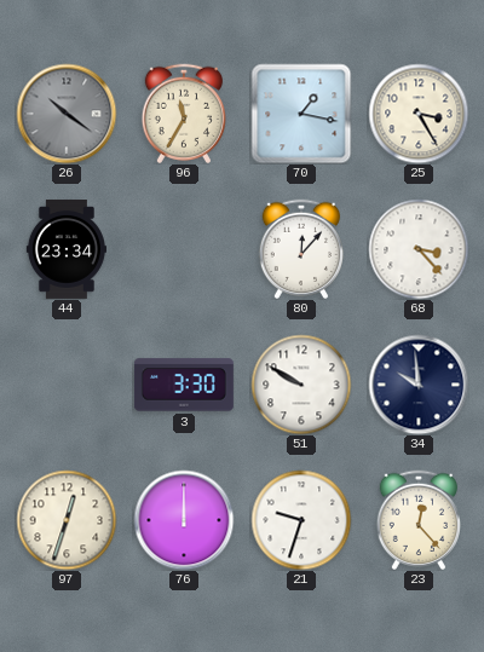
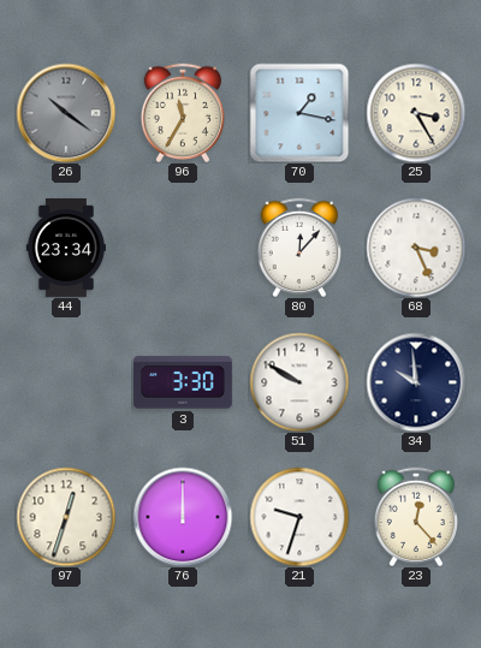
68: 3:23 -> 3:26 (416, 248)
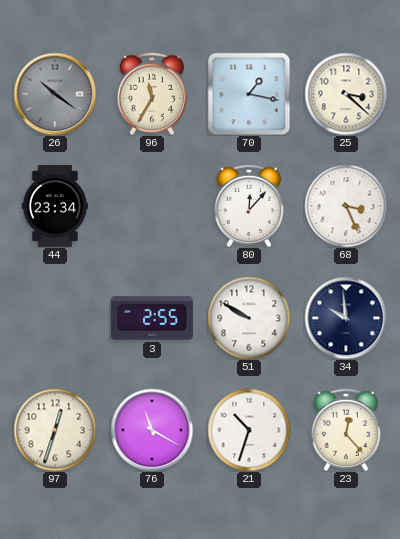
25: 3:25 -> 3:22 (346, 94)
3: 3:30 -> 2:55 (152, 318)
76: 12:00 -> 11:20 (152, 430)
21: 9:33 -> 10:33 (249, 430)
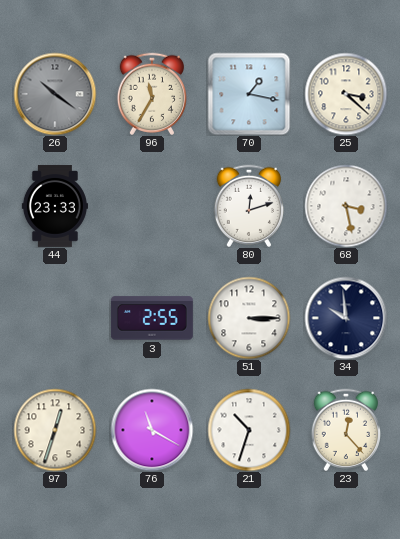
44: 23:34 -> 23:33 (55, 206)
80: 12:07 -> 12:12 (248, 205)
68: 3:26 -> 3:28 (346, 206)
51: 9:50 -> 3:15 (249, 318)
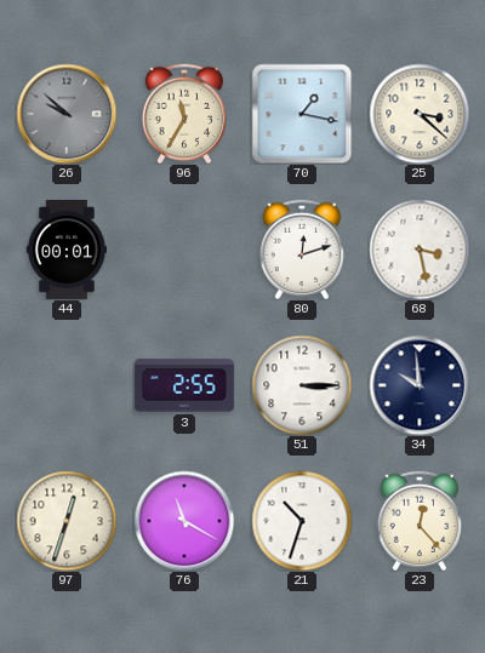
26: 10:21 -> 9:52 (67, 114)
44: 23:33 -> 00:01 (67, 250)
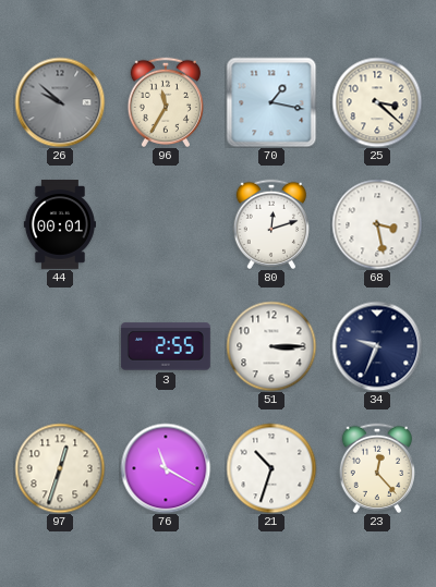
34: 9:59 -> 9:34 (377, 346)
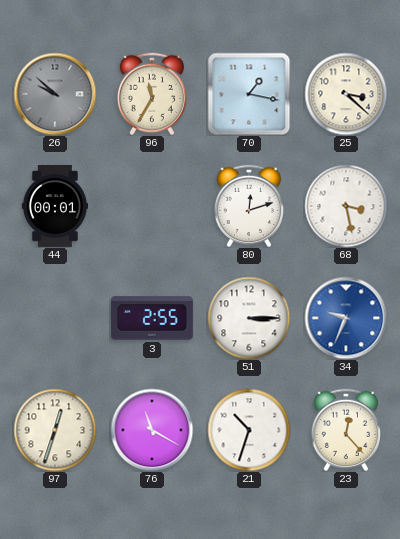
34 dial: navy -> blue (346, 318)
